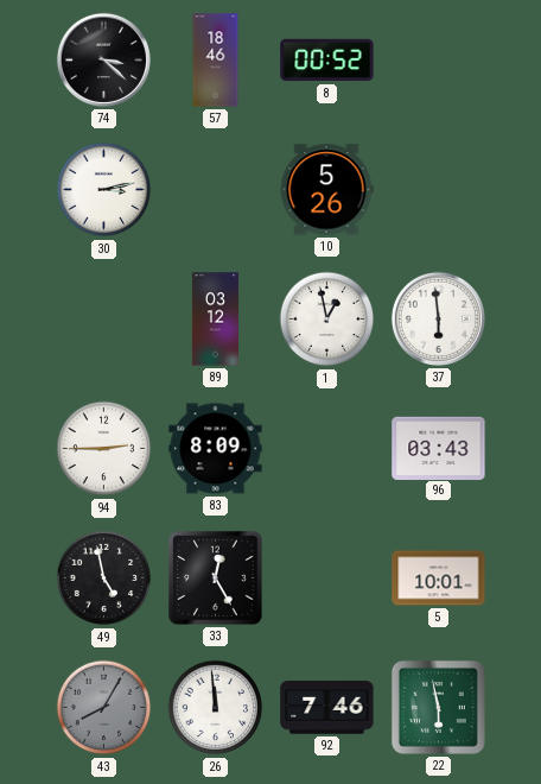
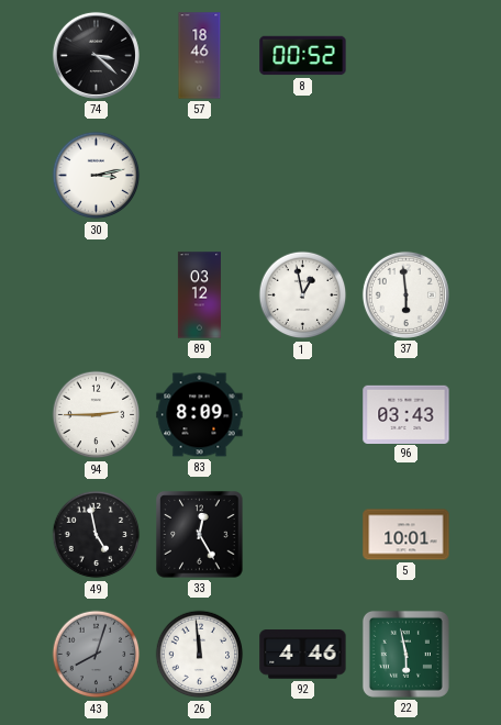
10: 5:26 -> none (326, 190)
43: 8:05 -> 8:03 (97, 655)
92: 7:46 -> 4:46 (303, 655)
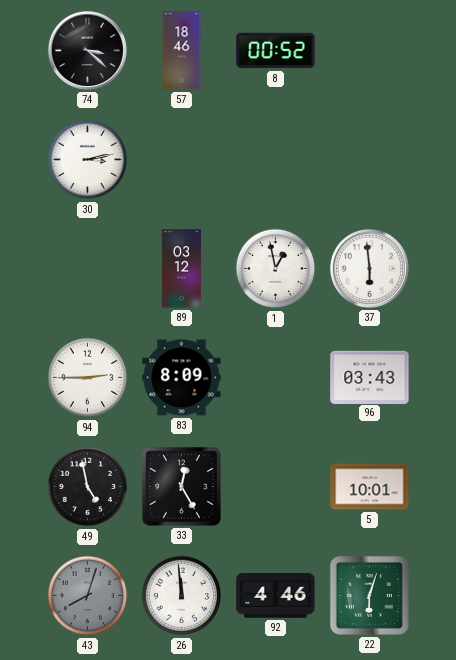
22: 5:58 -> 6:03 (369, 595)
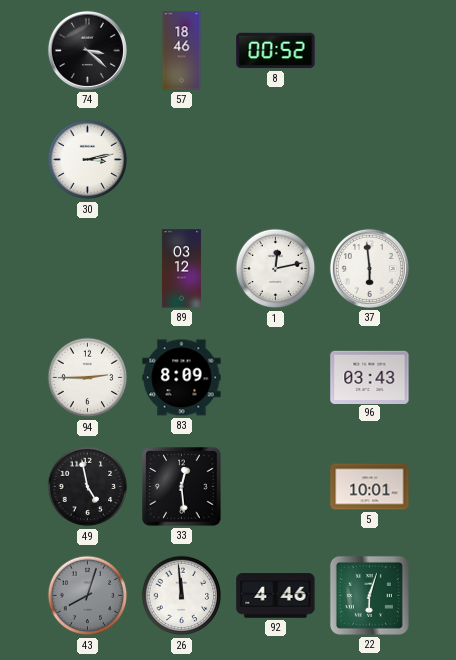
1: 12:58 -> 12:13 (276, 269)
33: 12:25 -> 12:29 (182, 487)
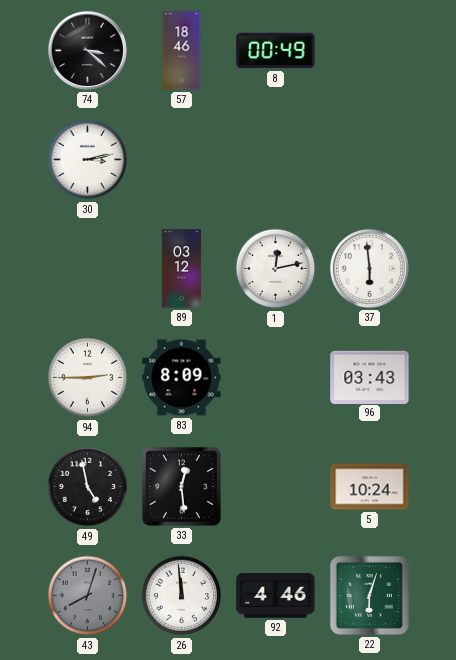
8: 00:52 -> 00:49 (276, 51)
5: 10:01 -> 10:24 (370, 487)
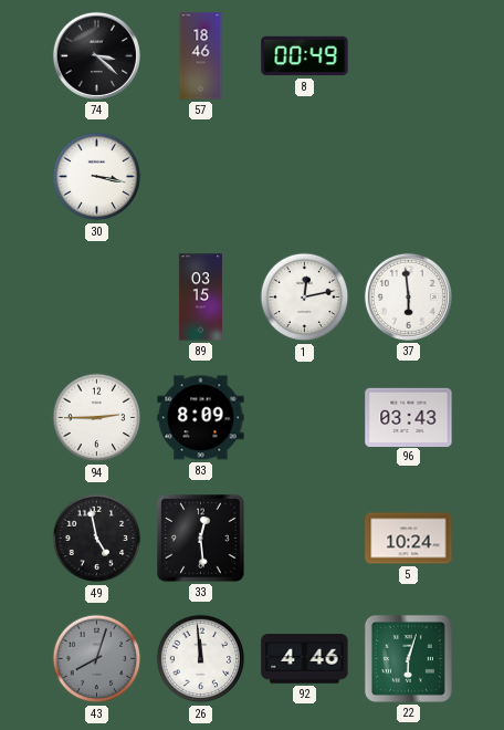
30: 3:13 -> 3:17 (97, 177)
89: 03:12 -> 03:15 (200, 298)
